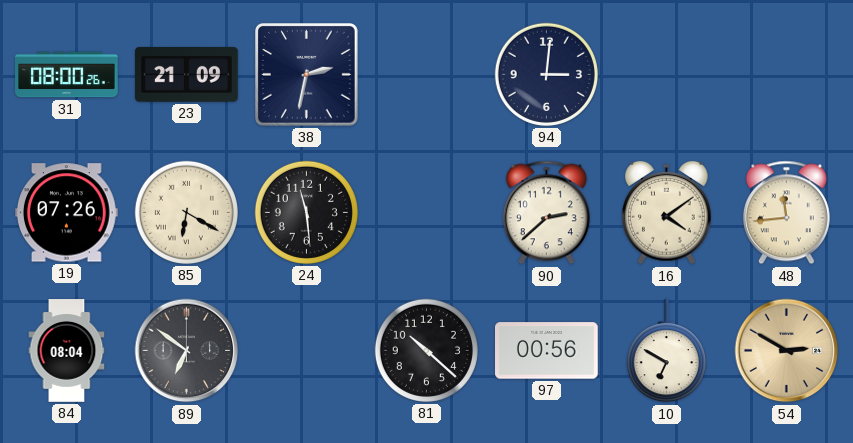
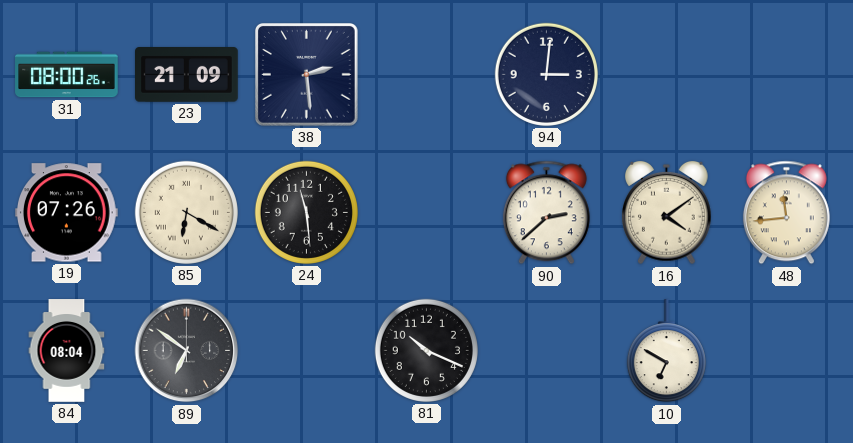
38: 2:32 -> 2:29 (307, 75)
81: 10:22 -> 10:19 (426, 350)
97: 00:56 -> none (547, 351)
54: 2:50 -> none (787, 351)
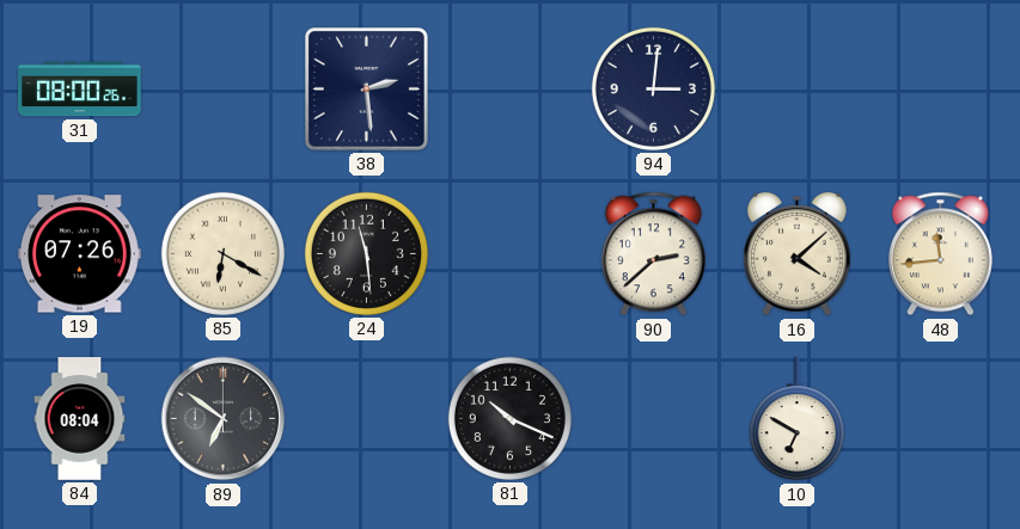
23: 21:09 -> none (187, 75)
16: 4:09 -> 4:08 (798, 254)
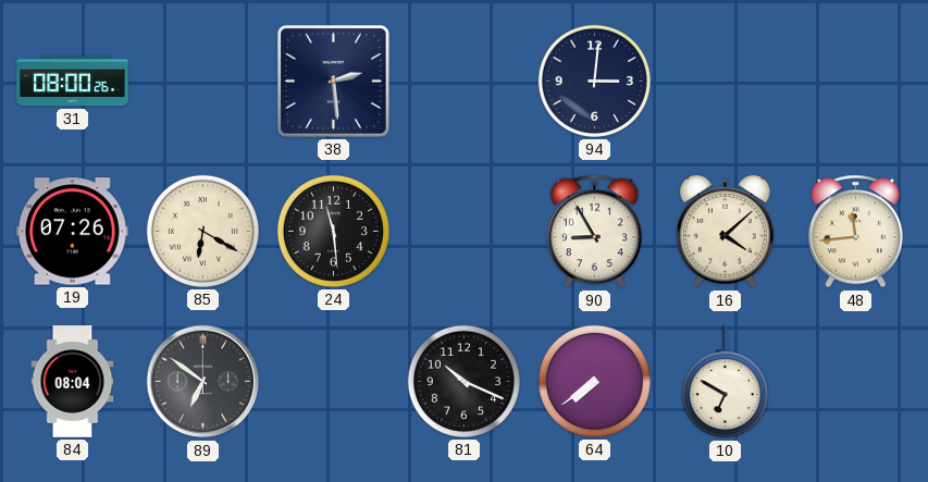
90: 2:38 -> 8:55 (594, 232)
64: none -> 7:39 (594, 381)
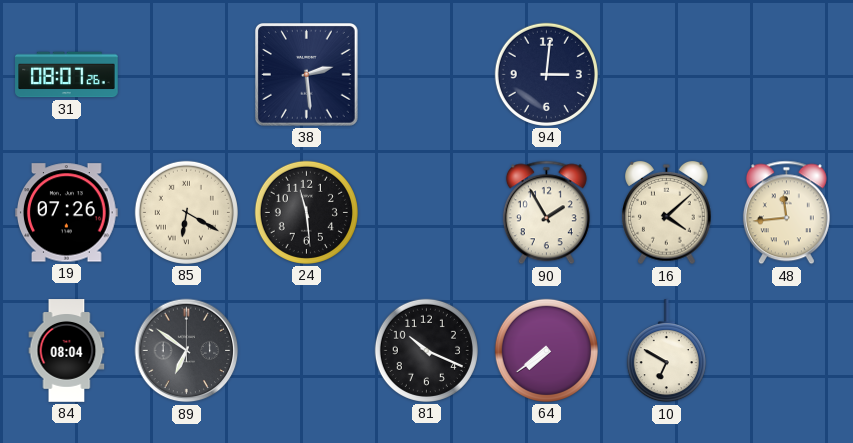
31: 08:00 -> 08:07 (67, 75)
90: 8:55 -> 1:55 (546, 213)
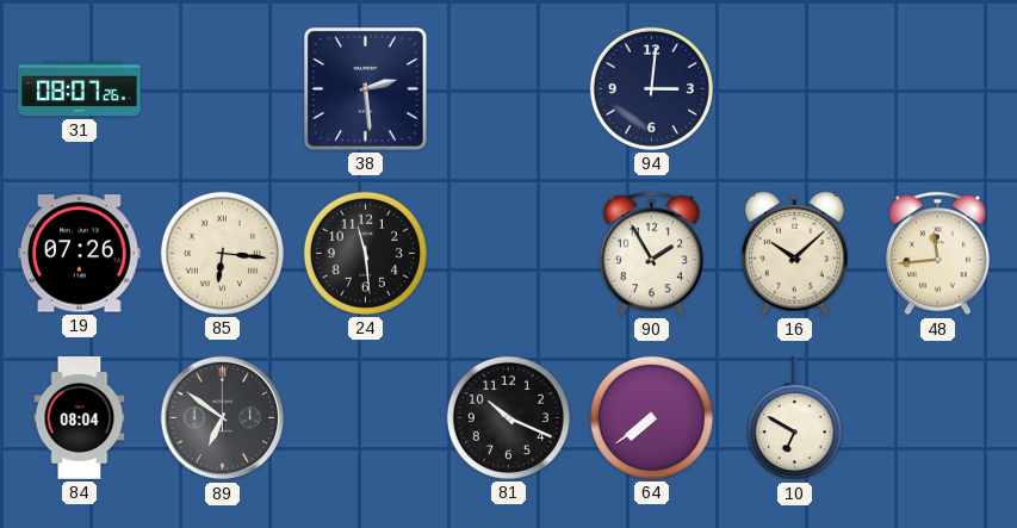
85: 6:20 -> 6:16 (222, 253)
16: 4:08 -> 10:08 (795, 254)
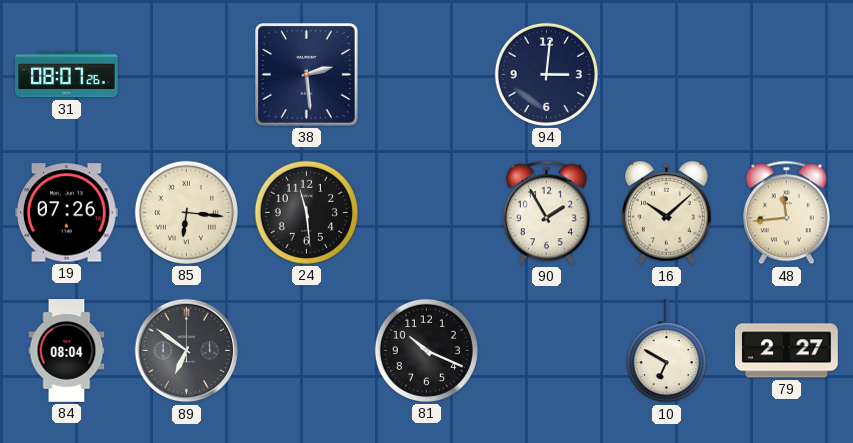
64: 7:39 -> none (651, 417)
79: none -> 2:27 (787, 351)
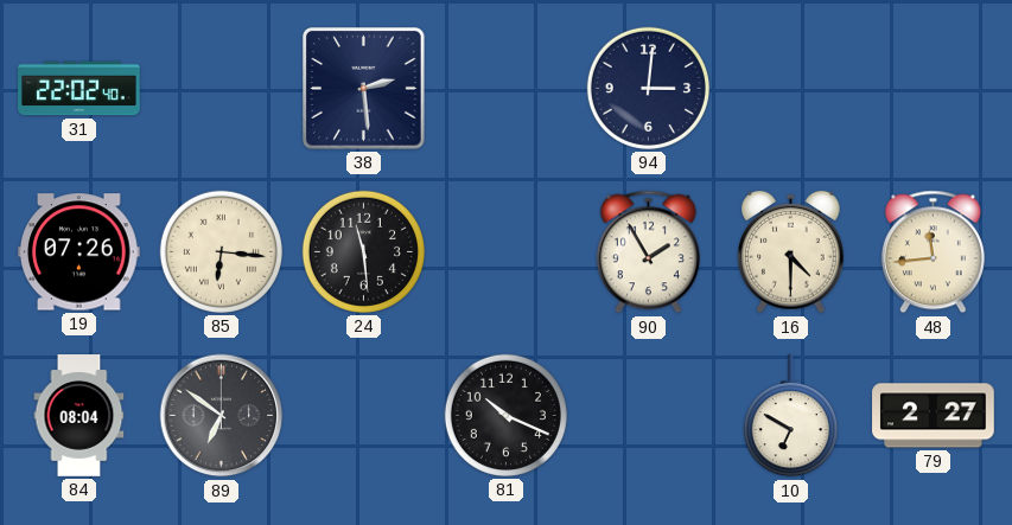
31: 08:07 -> 22:02 (79, 89)
16: 10:08 -> 4:30 (791, 252)
